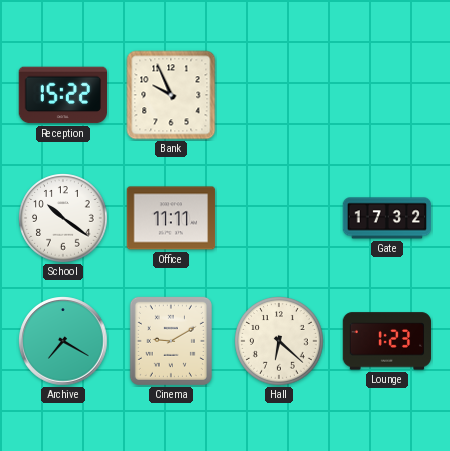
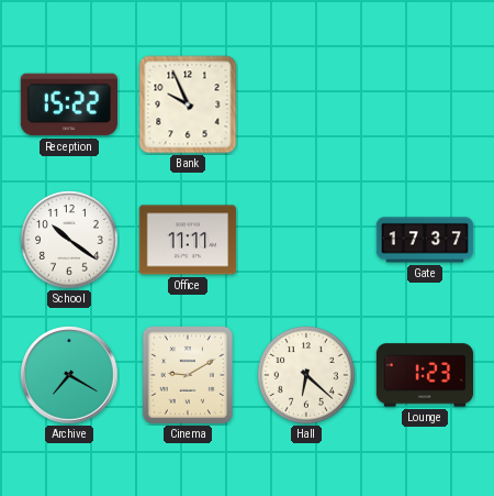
Gate: 17:32 -> 17:37 (425, 240)
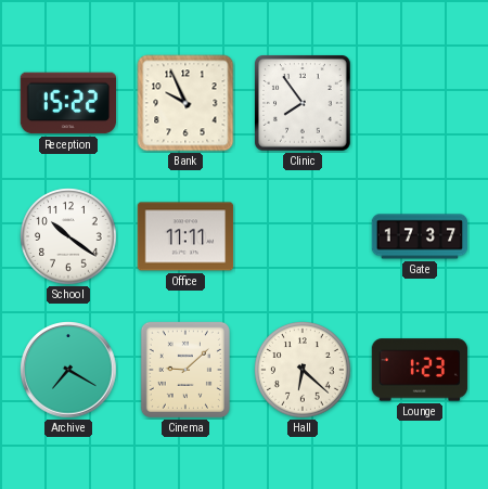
Clinic: none -> 7:54 (304, 104)
Cinema: 9:10 -> 9:08 (185, 370)
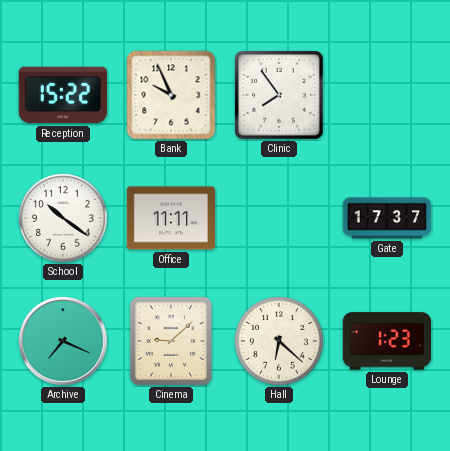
Archive: 7:20 -> 7:19 (63, 341)
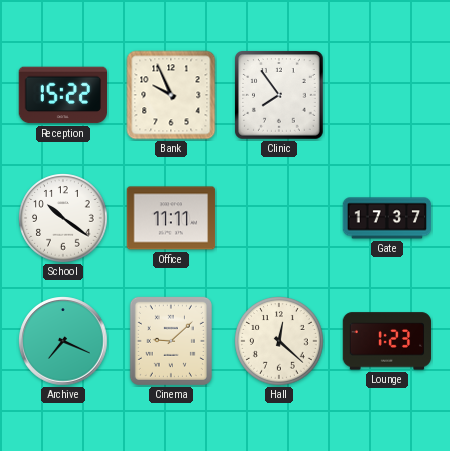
Hall: 6:22 -> 12:22 (279, 341)
